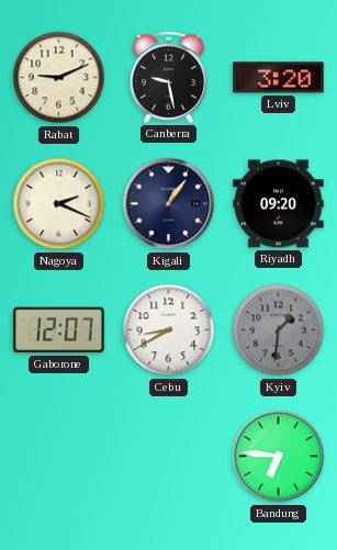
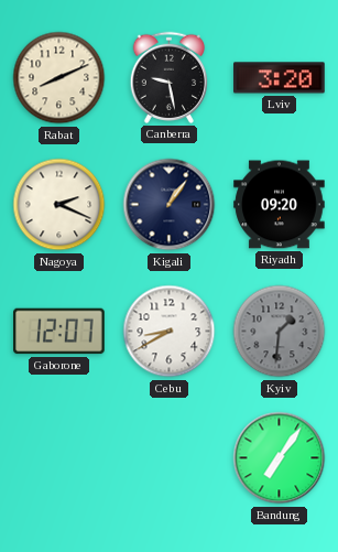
Rabat: 9:11 -> 8:11 (59, 78)
Bandung: 6:46 -> 7:06 (280, 458)
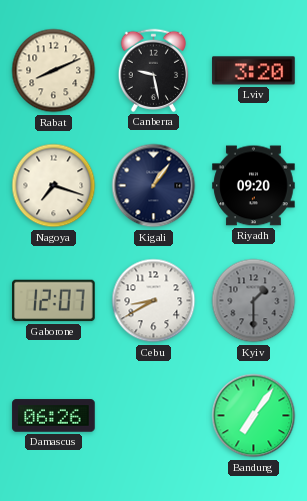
Nagoya: 2:19 -> 7:18 (54, 186)
Kyiv: 1:31 -> 1:30 (254, 301)
Damascus: none -> 06:26 (54, 416)
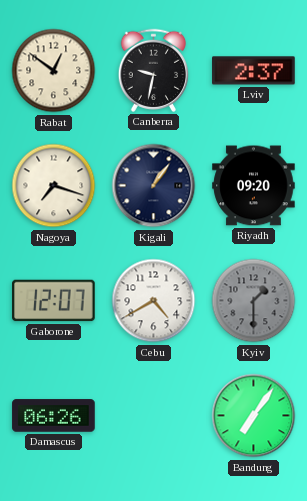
Rabat: 8:11 -> 12:51 (54, 71)
Canberra: 9:28 -> 9:32 (153, 70)
Lviv: 3:20 -> 2:37 (254, 71)
Cebu: 8:40 -> 4:40 (154, 301)
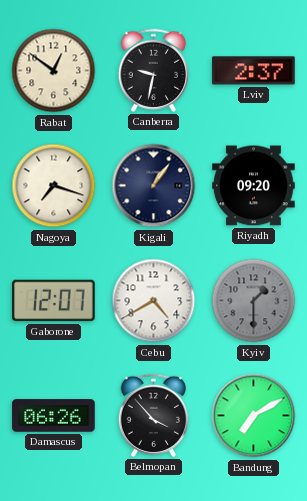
Belmopan: none -> 3:53 (153, 415)
Bandung: 7:06 -> 7:10 (254, 416)
